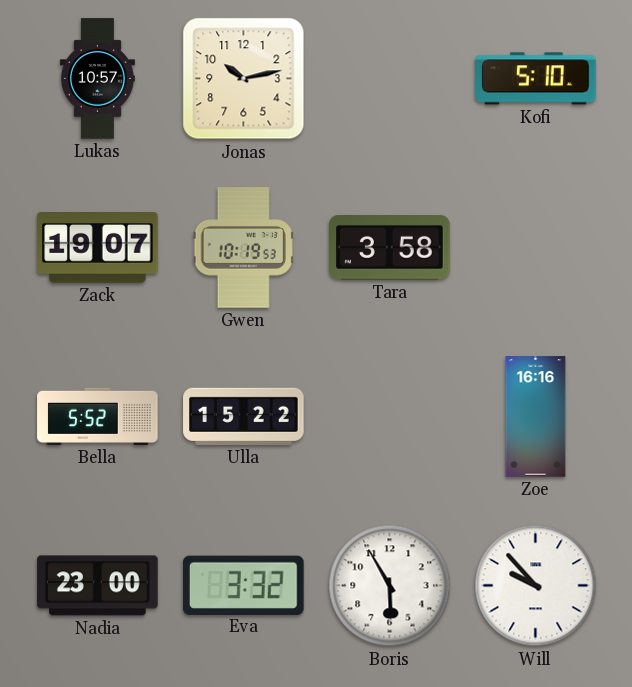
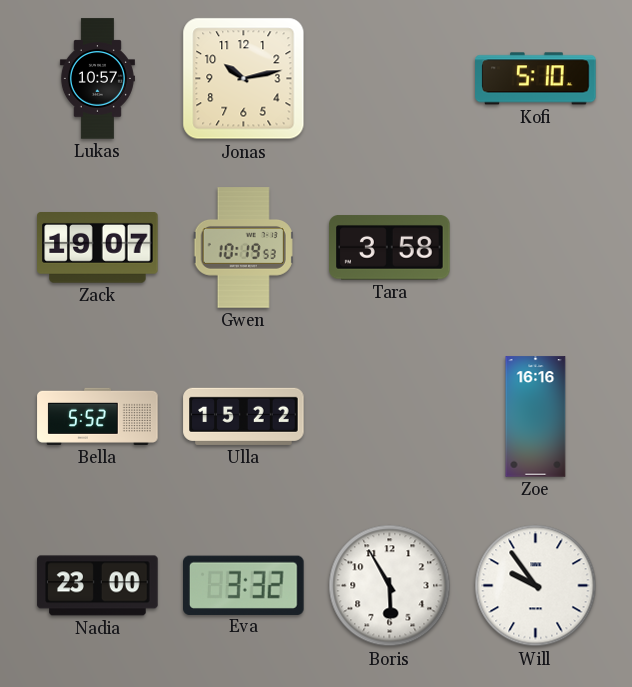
Will: 9:53 -> 9:54 (536, 586)
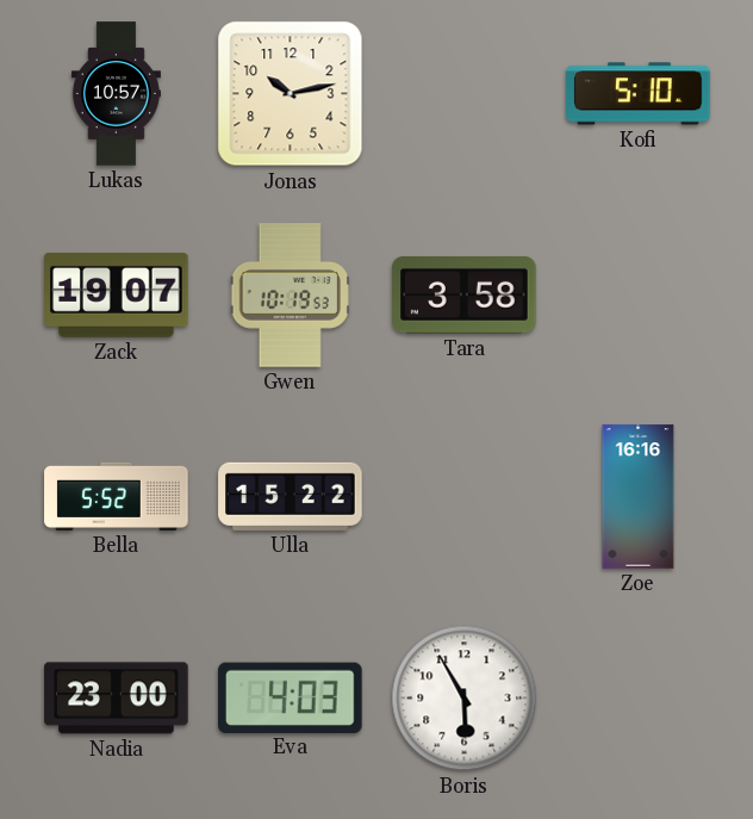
Eva: 3:32 -> 4:03 (291, 697)
Will: 9:54 -> none (536, 586)
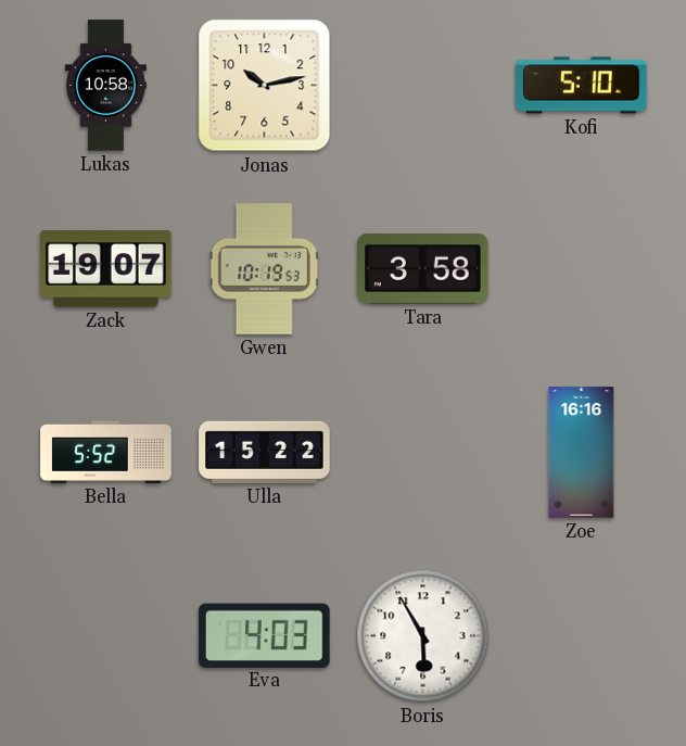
Lukas: 10:57 -> 10:58 (105, 86)
Nadia: 23:00 -> none (117, 699)
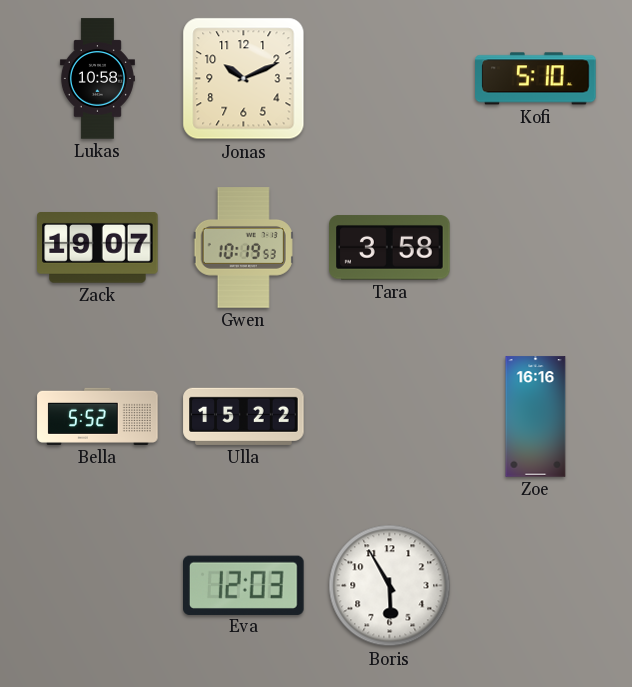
Jonas: 10:13 -> 10:11 (244, 79)
Eva: 4:03 -> 12:03 (244, 585)
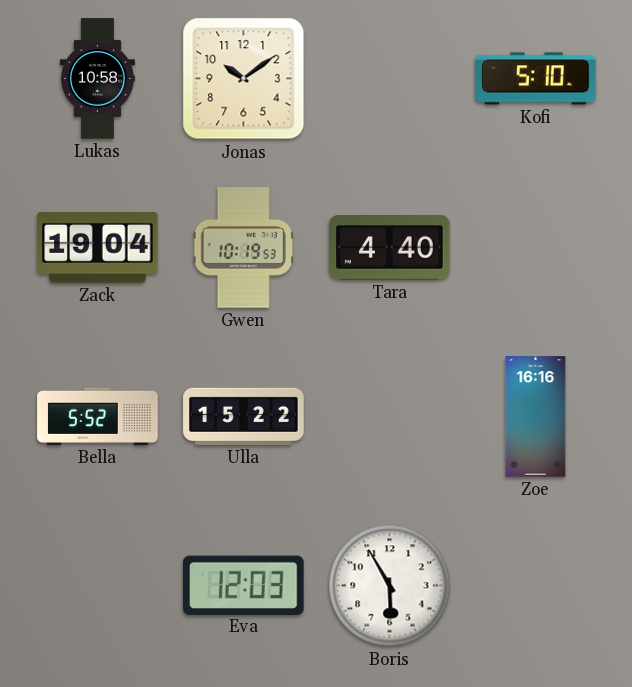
Jonas: 10:11 -> 10:09 (244, 79)
Zack: 19:07 -> 19:04 (98, 248)
Tara: 3:58 -> 4:40 (390, 248)
